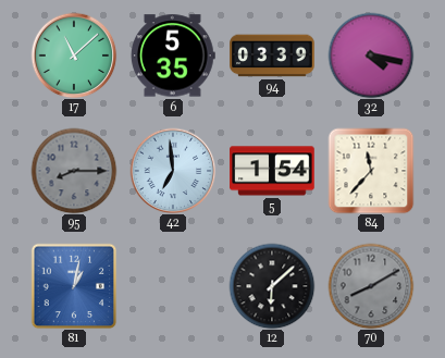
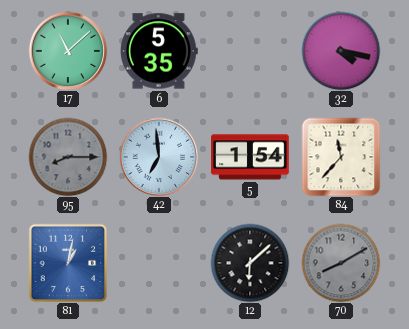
94: 03:39 -> none (272, 55)
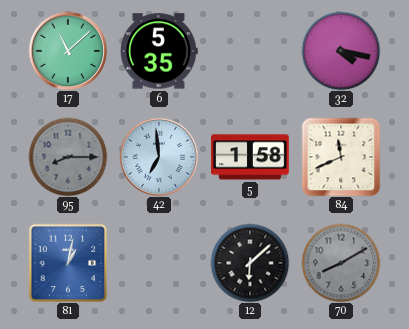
5: 1:54 -> 1:58 (250, 157)
84: 11:37 -> 11:41 (341, 157)
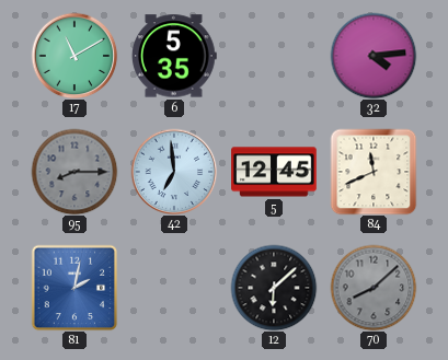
17: 11:08 -> 11:10 (74, 56)
32: 4:17 -> 4:14 (374, 56)
5: 1:58 -> 12:45 (274, 172)
81: 1:02 -> 2:02 (74, 288)
70: 8:10 -> 8:08 (374, 288)
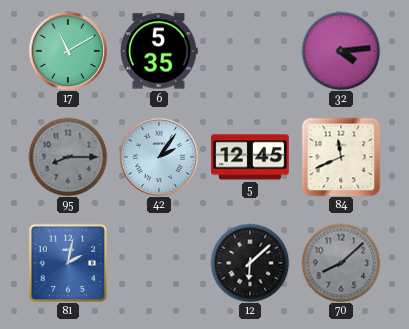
42: 6:59 -> 2:06 (159, 157)
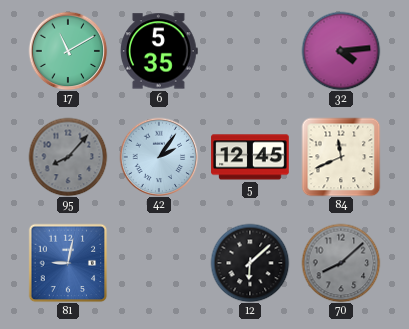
95: 8:15 -> 8:07 (68, 157)
81: 2:02 -> 9:02 (68, 263)
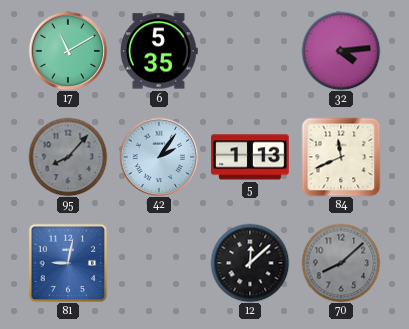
5: 12:45 -> 1:13 (250, 157)
12: 6:08 -> 12:08 (250, 263)
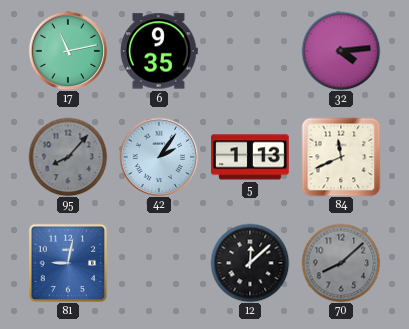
17: 11:10 -> 11:13 (68, 51)
6: 5:35 -> 9:35 (159, 51)
